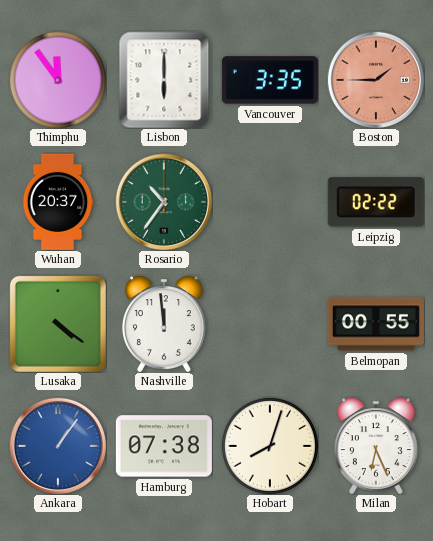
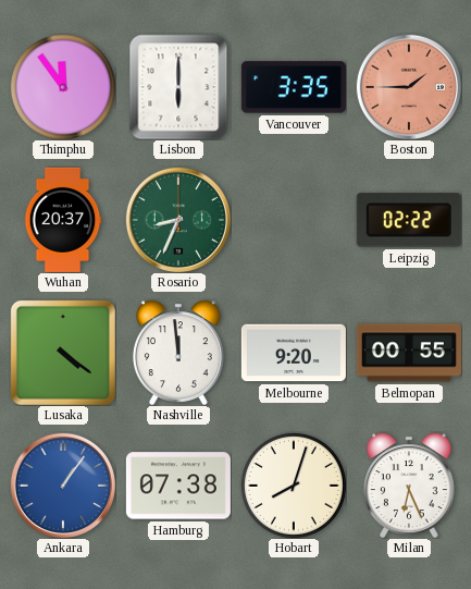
Rosario: 10:36 -> 8:34 (178, 220)
Melbourne: none -> 9:20 (294, 353)
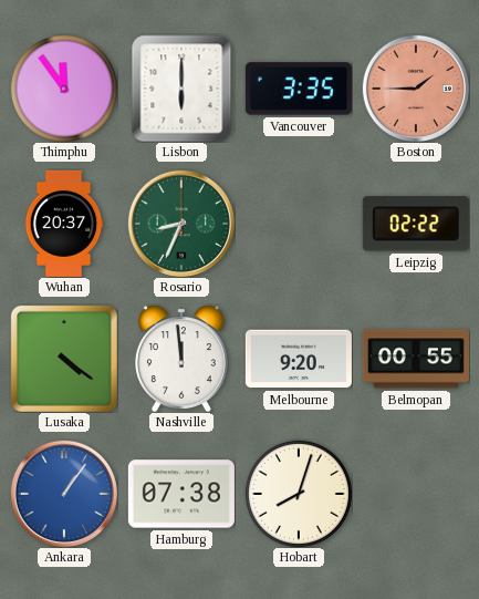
Milan: 6:26 -> none (409, 486)
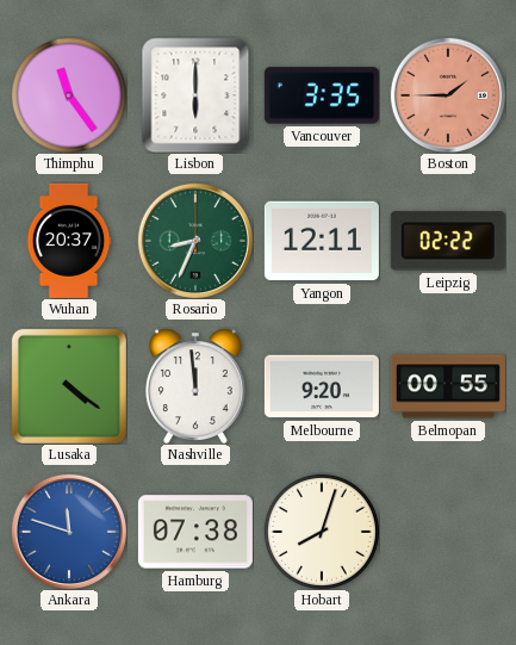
Thimphu: 11:54 -> 11:24 (69, 95)
Yangon: none -> 12:11 (322, 241)
Ankara: 1:06 -> 11:48 (69, 532)
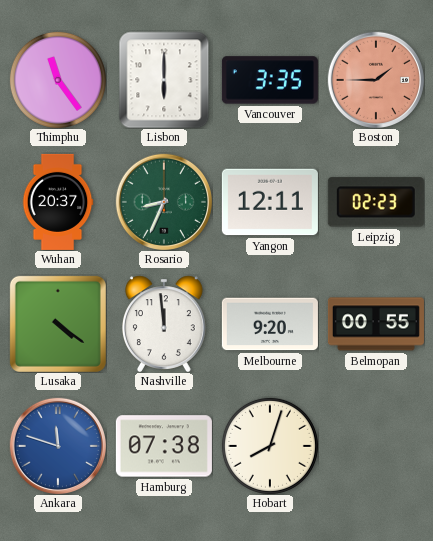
Leipzig: 02:22 -> 02:23 (376, 202)
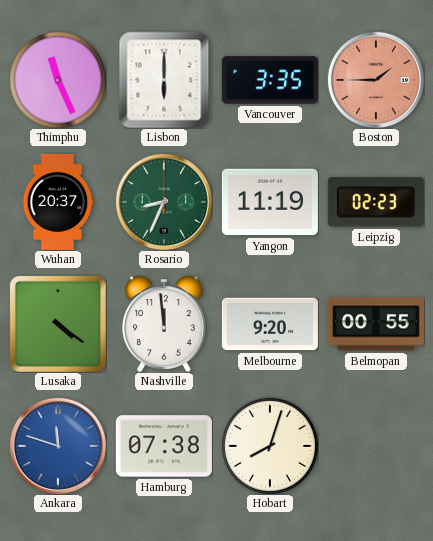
Thimphu: 11:24 -> 11:26 (58, 80)
Yangon: 12:11 -> 11:19 (270, 202)
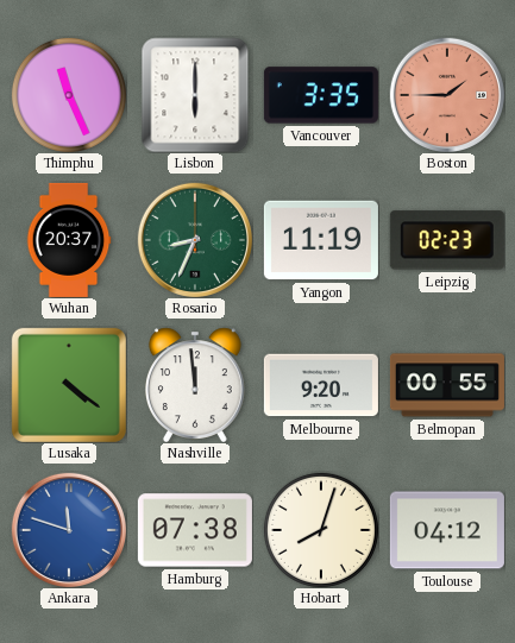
Toulouse: none -> 04:12 (447, 530)
